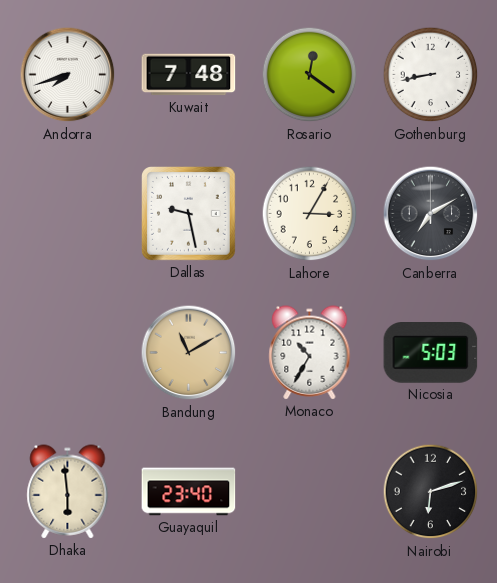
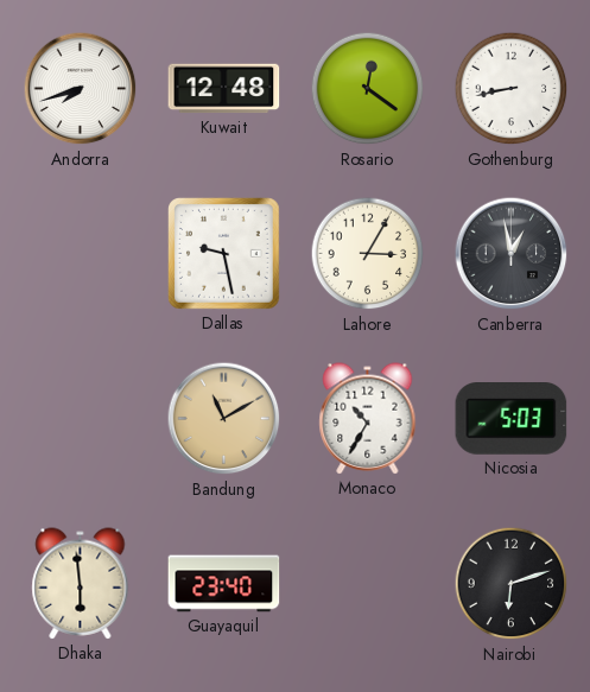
Kuwait: 7:48 -> 12:48 (224, 89)
Canberra: 7:10 -> 12:58 (512, 254)
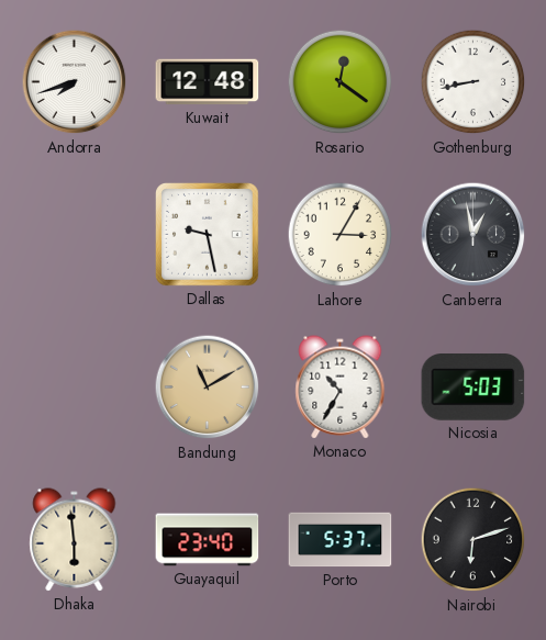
Porto: none -> 5:37 (341, 540)
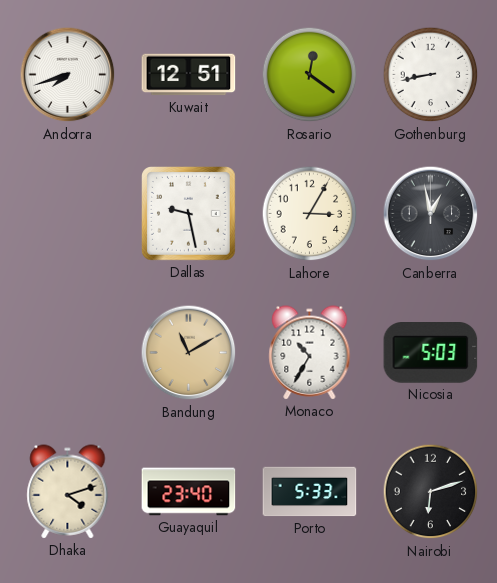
Kuwait: 12:48 -> 12:51 (189, 75)
Dhaka: 5:59 -> 4:12 (68, 492)
Porto: 5:37 -> 5:33 (310, 492)
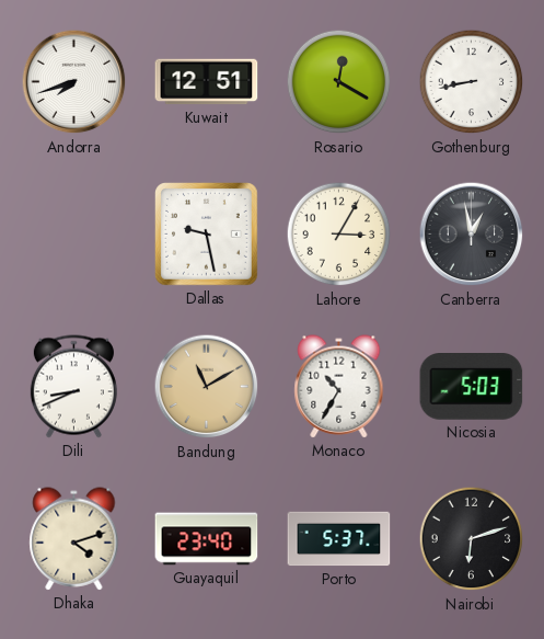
Rosario: 12:21 -> 12:20 (339, 82)
Dili: none -> 8:41 (73, 387)
Porto: 5:33 -> 5:37 (339, 539)
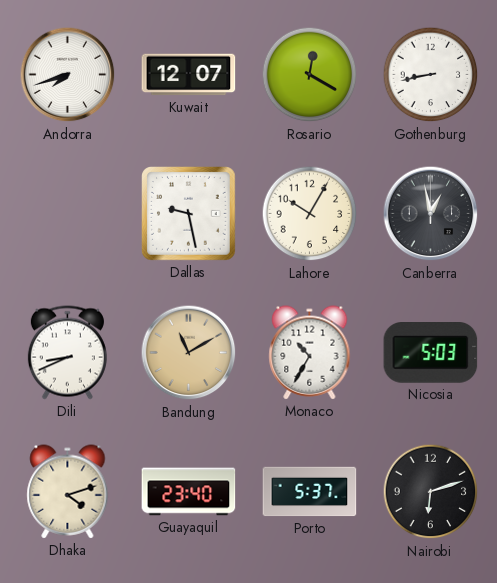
Kuwait: 12:51 -> 12:07 (189, 75)
Lahore: 3:05 -> 10:05 (310, 214)
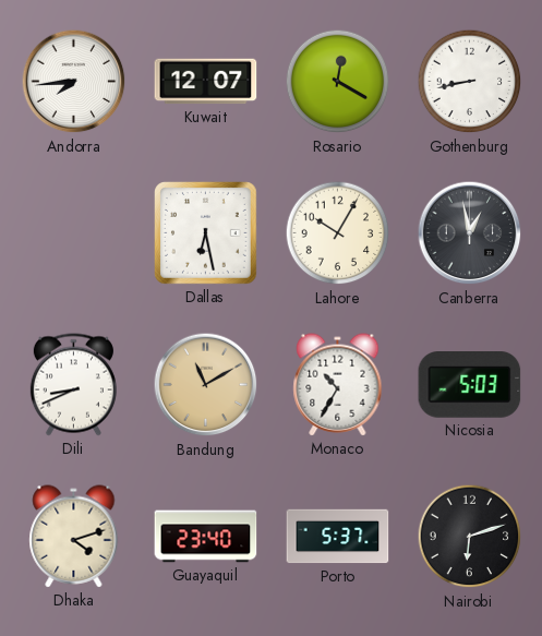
Andorra: 7:42 -> 7:44 (74, 82)
Dallas: 9:28 -> 6:28 (206, 233)
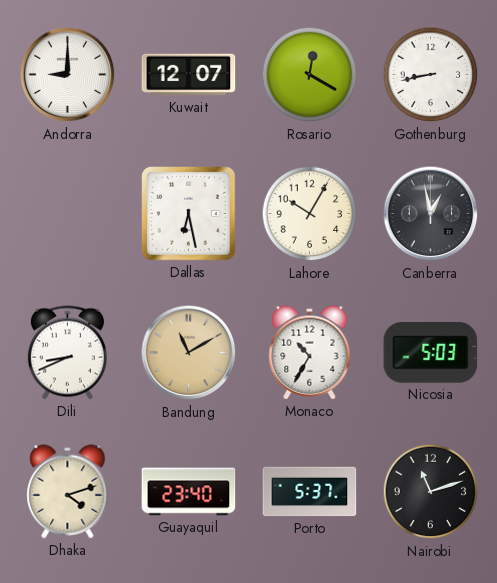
Andorra: 7:44 -> 9:00 (68, 75)
Nairobi: 6:12 -> 11:12 (431, 492)
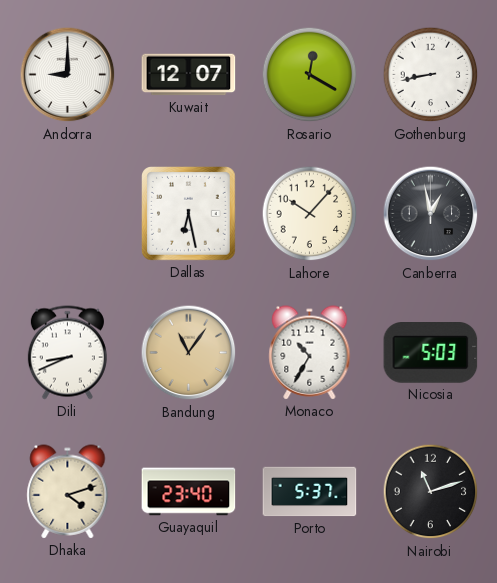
Lahore: 10:05 -> 10:07 (310, 214)
Bandung: 11:10 -> 11:06 (189, 353)
